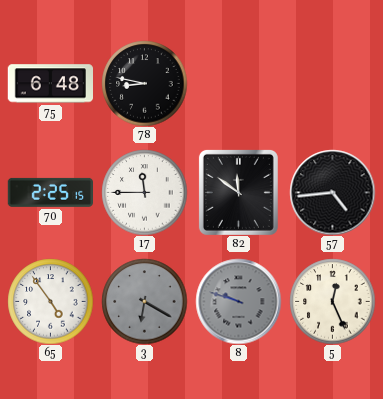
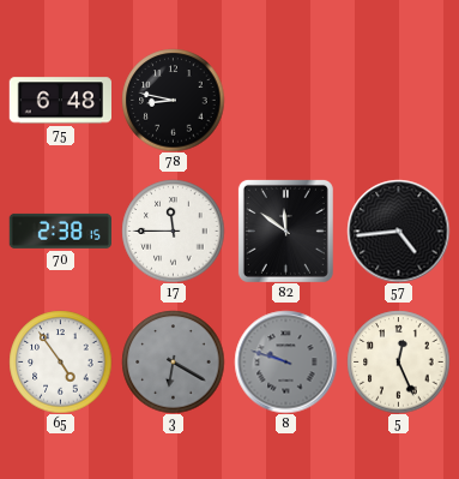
70: 2:25 -> 2:38 (60, 230)
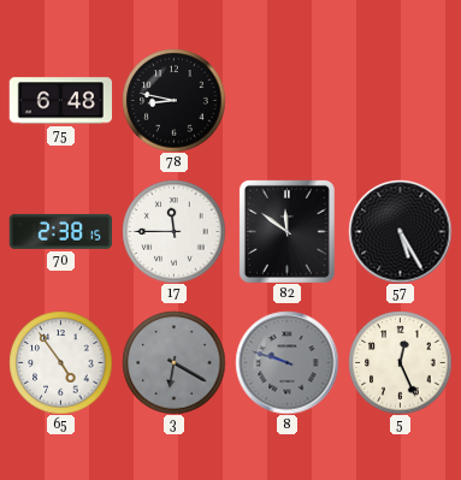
57: 4:44 -> 5:25 (400, 231)
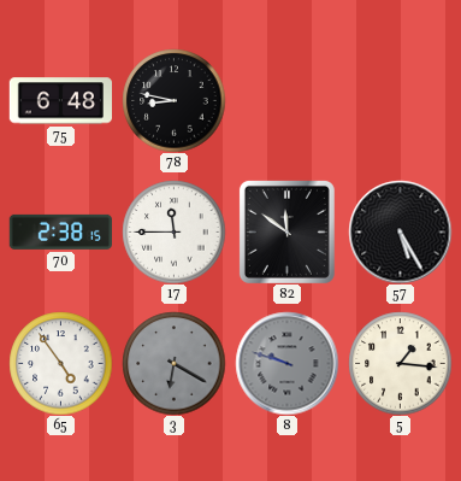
5: 12:26 -> 1:16 (400, 363)
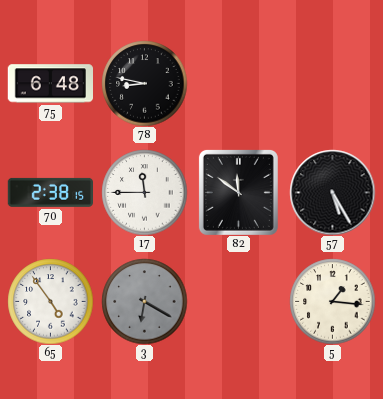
8: 9:48 -> none (286, 363)
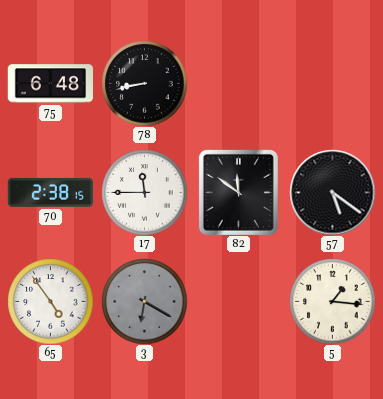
78: 8:47 -> 8:43 (144, 83)
57: 5:25 -> 5:21 (332, 192)
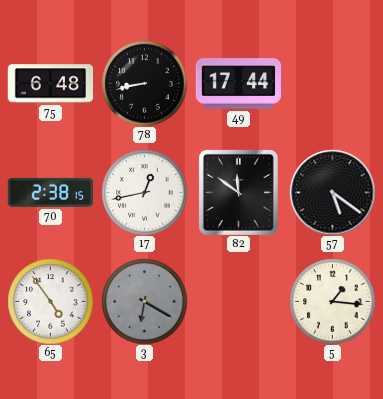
49: none -> 17:44 (238, 84)
17: 11:45 -> 12:43 (144, 192)
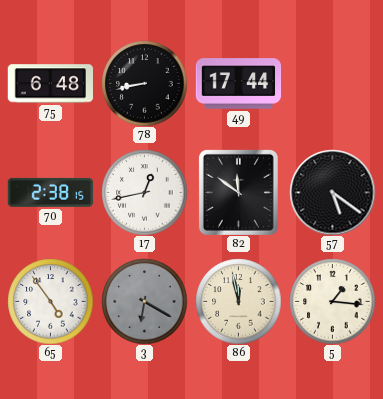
86: none -> 11:58 (238, 301)
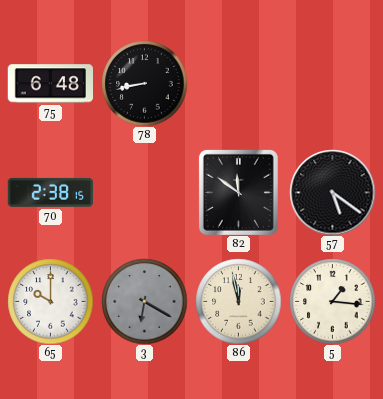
49: 17:44 -> none (238, 84)
17: 12:43 -> none (144, 192)
65: 4:54 -> 10:00 (50, 301)
